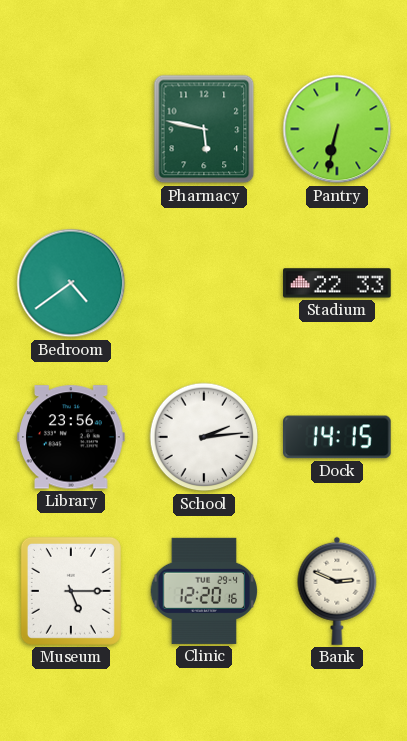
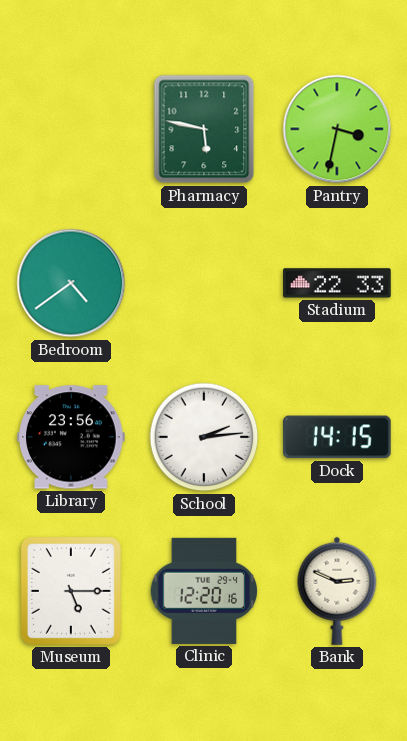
Pantry: 6:32 -> 3:32 (337, 129)
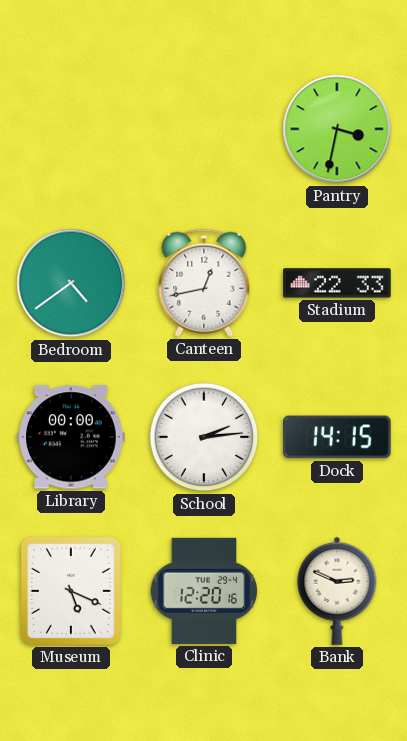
Pharmacy: 5:47 -> none (204, 129)
Canteen: none -> 12:43 (204, 283)
Library: 23:56 -> 00:00 (71, 437)
Museum: 5:15 -> 5:19 (71, 591)
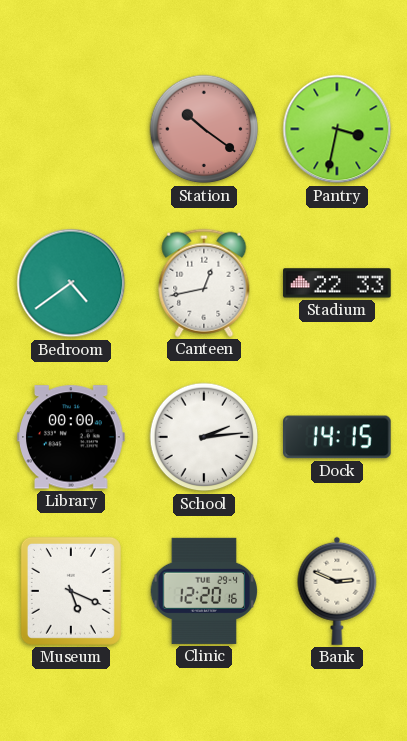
Station: none -> 10:21 (204, 129)
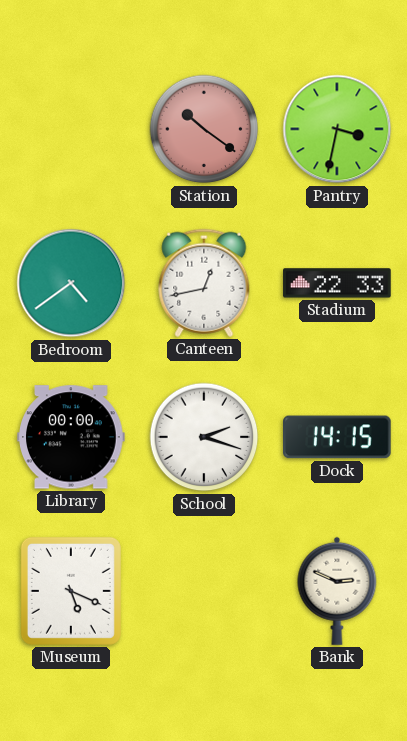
School: 2:14 -> 2:18 (204, 437)
Clinic: 12:20 -> none (204, 591)
